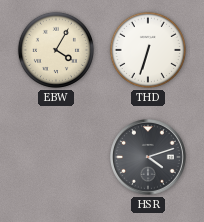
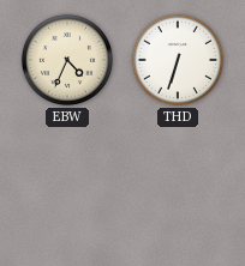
EBW: 4:05 -> 4:34 (67, 60)
HSR: 4:12 -> none (149, 158)
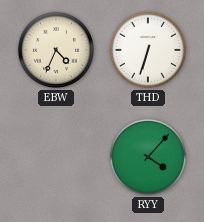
RYY: none -> 4:07 (148, 157)
